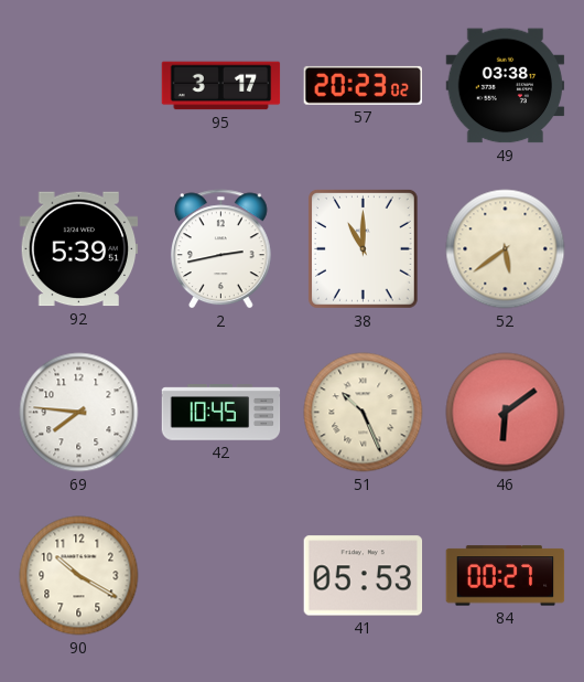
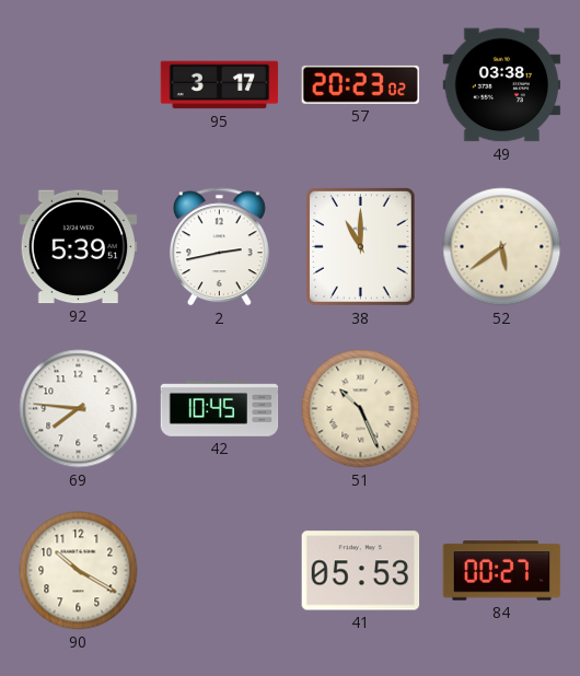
46: 6:09 -> none (506, 413)
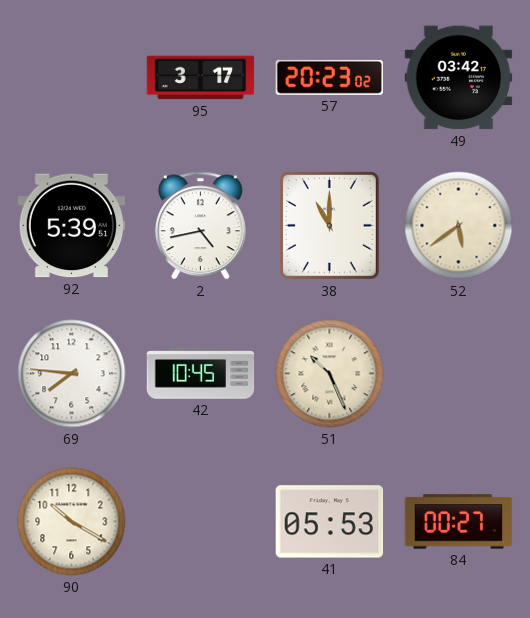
49: 03:38 -> 03:42 (459, 78)
2: 2:43 -> 4:43 (200, 226)
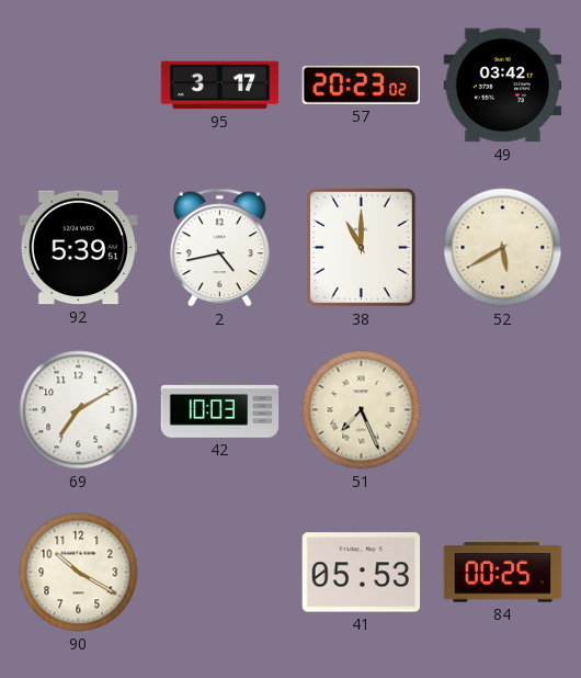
52: 5:39 -> 5:40 (503, 248)
69: 7:46 -> 7:10 (79, 410)
42: 10:45 -> 10:03 (220, 410)
51: 10:26 -> 7:26 (362, 410)
84: 00:27 -> 00:25 (503, 573)
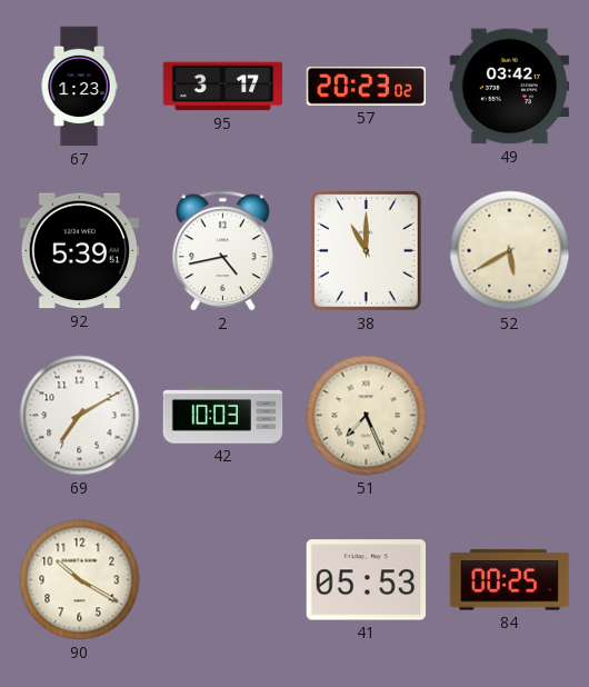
67: none -> 1:23 (79, 87)
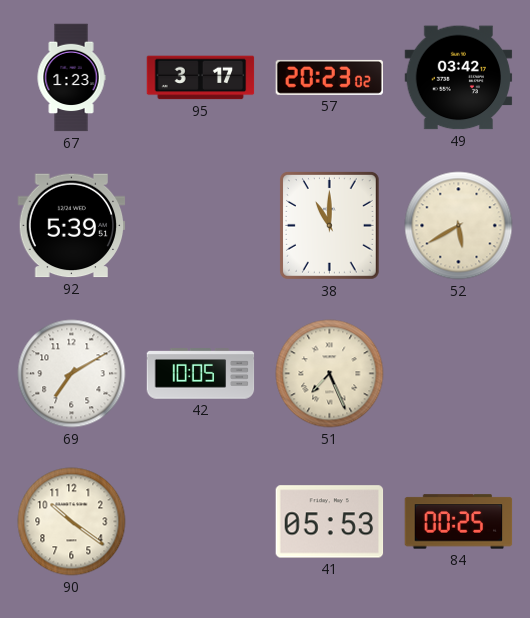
2: 4:43 -> none (222, 251)
42: 10:03 -> 10:05 (201, 374)
90: 10:20 -> 10:21 (72, 522)
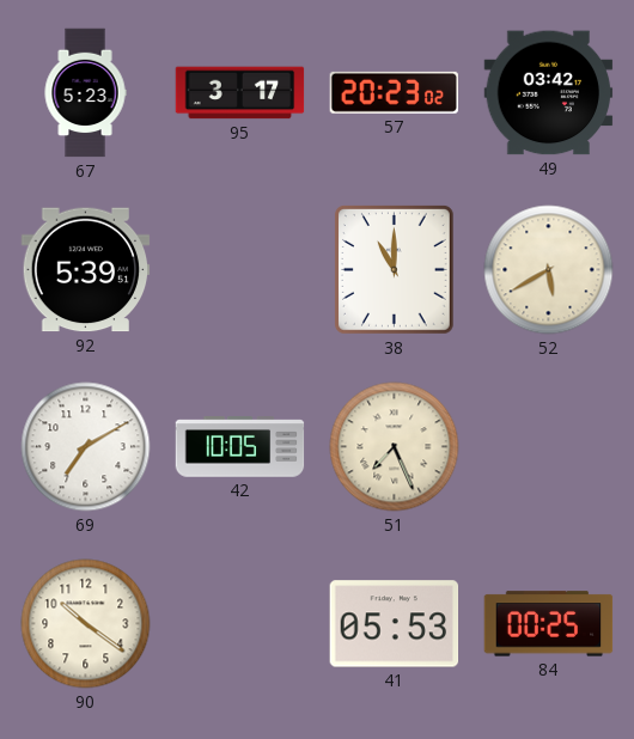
67: 1:23 -> 5:23 (85, 93)
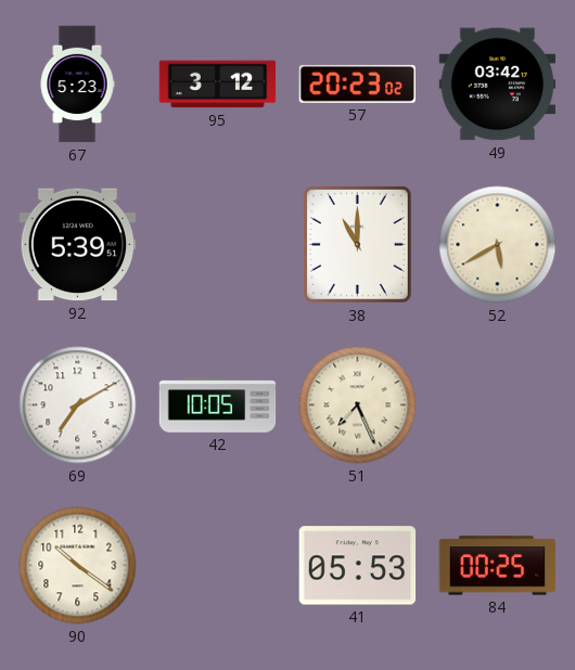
95: 3:17 -> 3:12 (218, 85)
